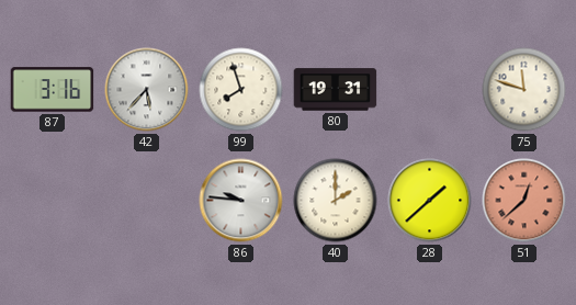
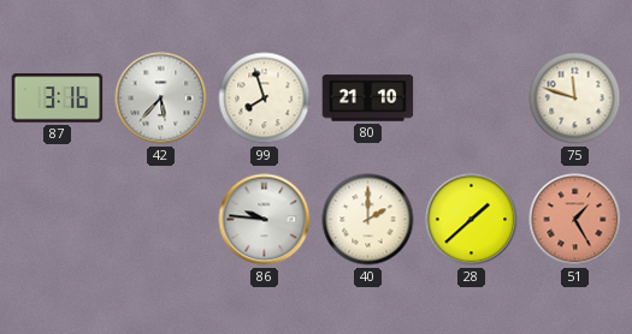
80: 19:31 -> 21:10 (368, 99)
51: 12:38 -> 1:25 (575, 220)
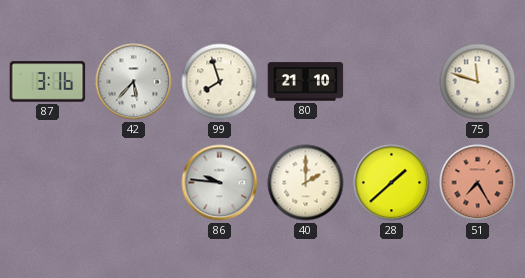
51: 1:25 -> 7:25 (478, 183)
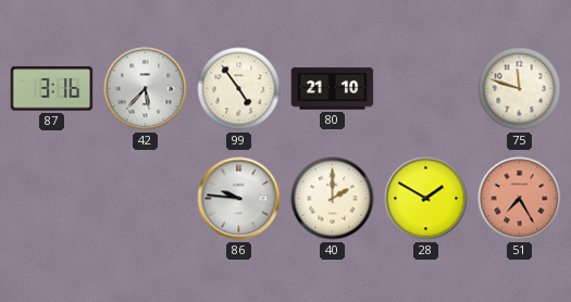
99: 7:57 -> 4:54 (239, 89)
28: 1:38 -> 1:50 (426, 199)
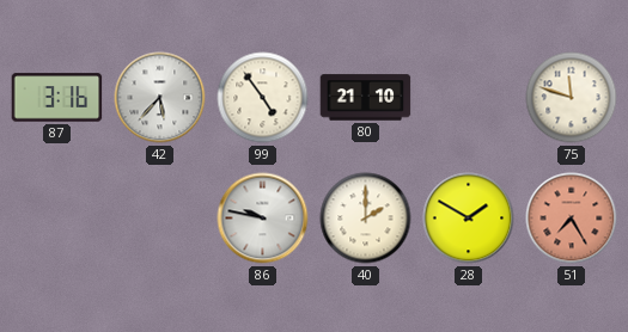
86: 9:46 -> 9:47 (263, 219)
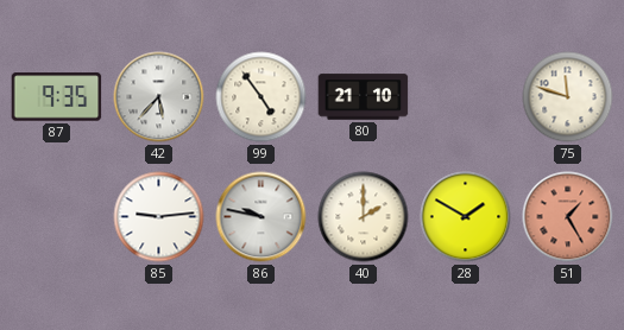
87: 3:16 -> 9:35 (57, 97)
85: none -> 9:14 (159, 217)
51: 7:25 -> 1:25 (568, 217)
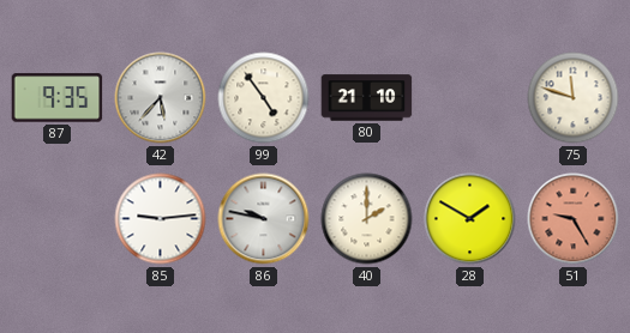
51: 1:25 -> 9:25 (574, 219)
